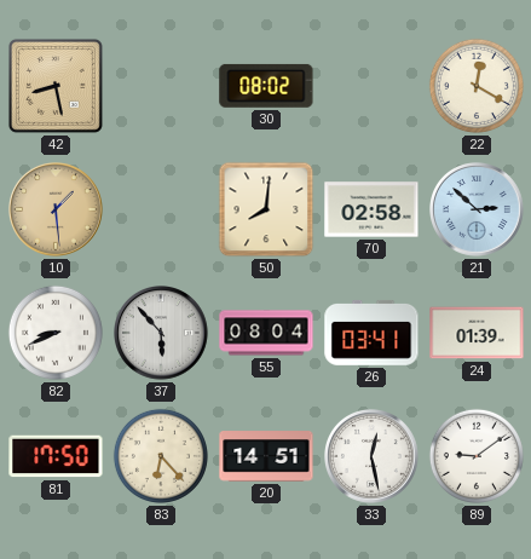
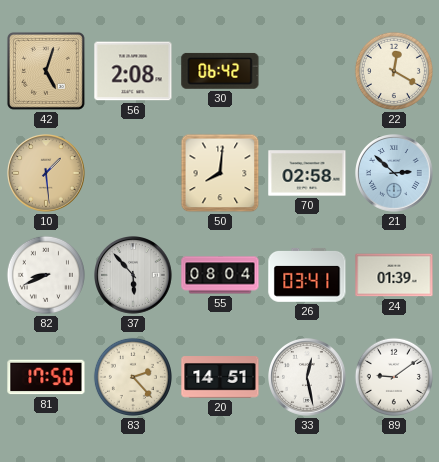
42: 8:28 -> 5:03 (46, 71)
56: none -> 2:08 (133, 71)
30: 08:02 -> 06:42 (220, 71)
83: 6:23 -> 2:23 (133, 377)
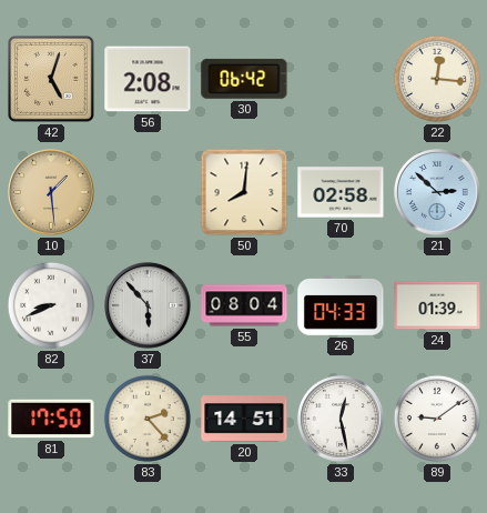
22: 12:20 -> 12:16 (437, 79)
26: 03:41 -> 04:33 (341, 305)
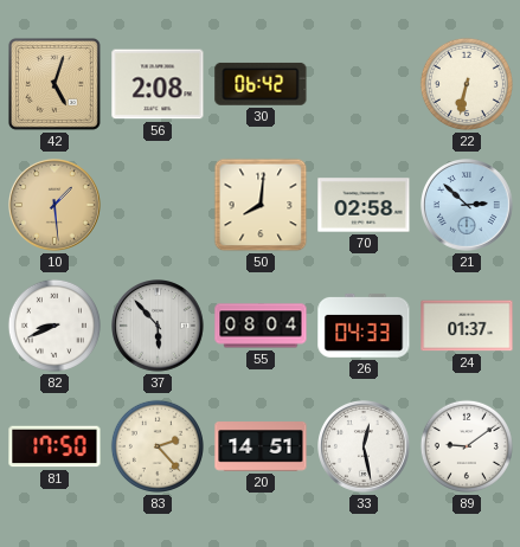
22: 12:16 -> 6:32 (467, 84)
24: 01:39 -> 01:37 (467, 326)
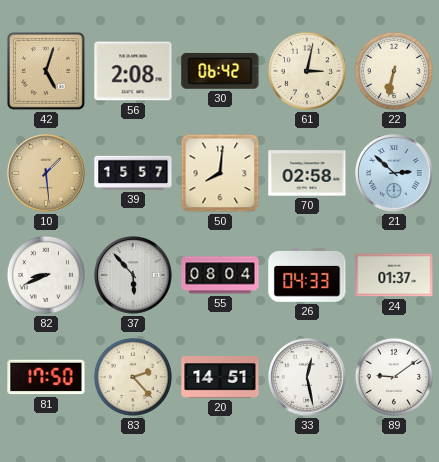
61: none -> 3:02 (307, 71)
39: none -> 15:57 (133, 173)
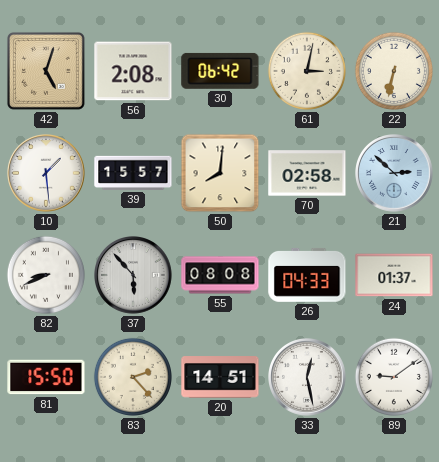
10 dial: champagne -> white (47, 174)
55: 08:04 -> 08:08 (220, 275)
81: 17:50 -> 15:50 (46, 377)
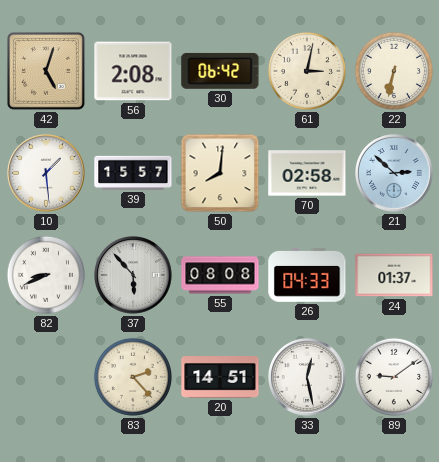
81: 15:50 -> none (46, 377)
